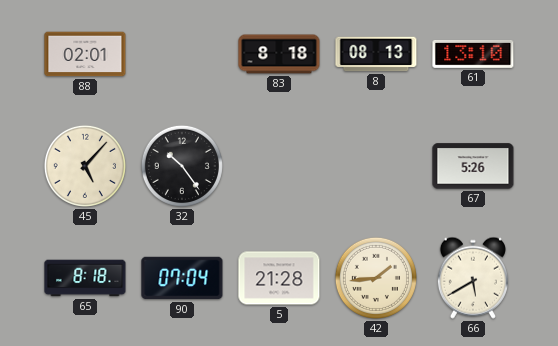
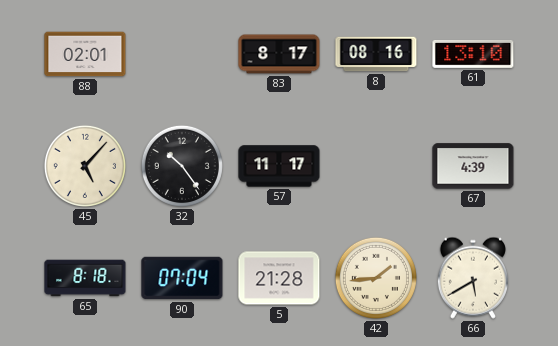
83: 8:18 -> 8:17 (279, 54)
8: 08:13 -> 08:16 (376, 54)
57: none -> 11:17 (279, 166)
67: 5:26 -> 4:39 (473, 166)
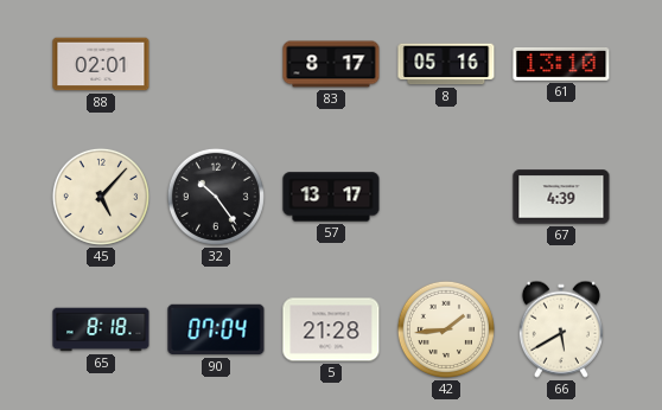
8: 08:16 -> 05:16 (446, 64)
57: 11:17 -> 13:17 (331, 197)
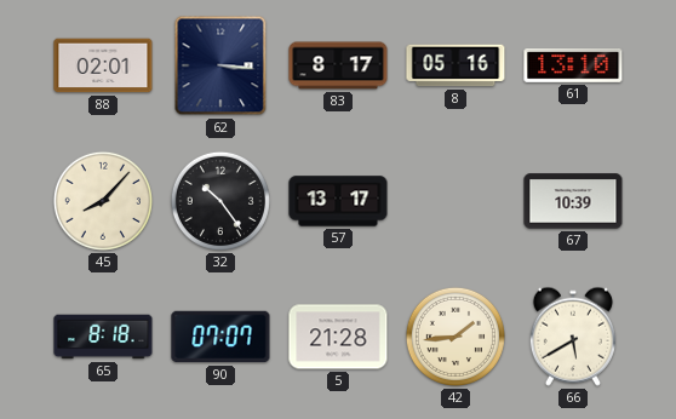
62: none -> 3:16 (220, 65)
45: 5:07 -> 8:07 (103, 201)
67: 4:39 -> 10:39 (573, 201)
90: 07:04 -> 07:07 (220, 337)
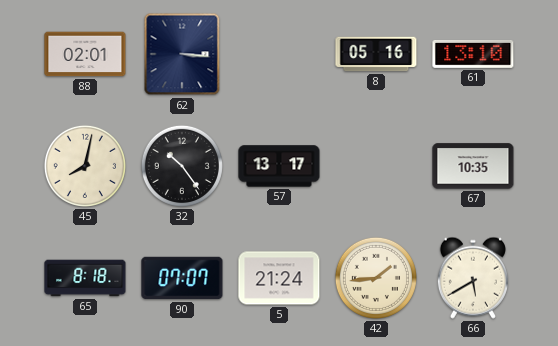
83: 8:17 -> none (338, 65)
45: 8:07 -> 8:02 (85, 166)
67: 10:39 -> 10:35 (473, 166)
5: 21:28 -> 21:24 (279, 278)
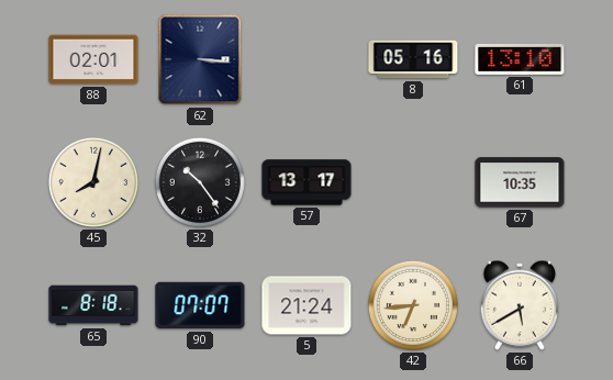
42: 1:44 -> 6:44 (413, 305)
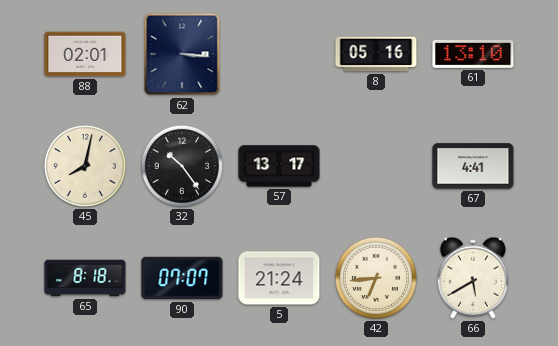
67: 10:35 -> 4:41 (473, 166)
